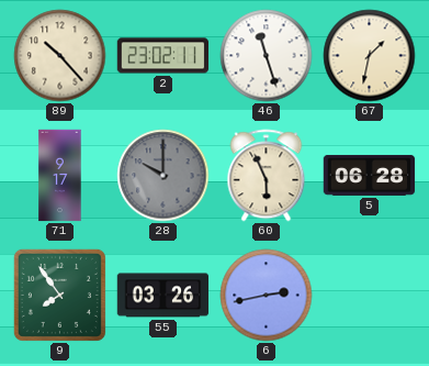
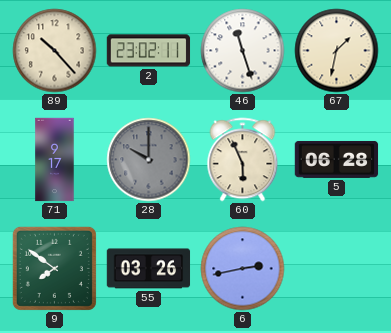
9: 7:54 -> 7:51 (54, 268)
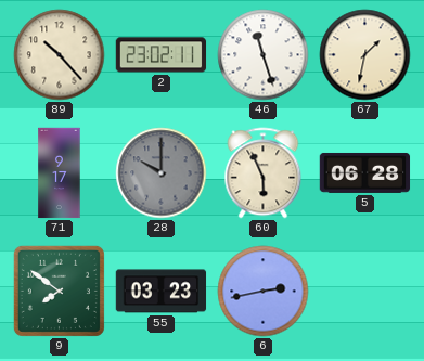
55: 03:26 -> 03:23 (162, 292)
